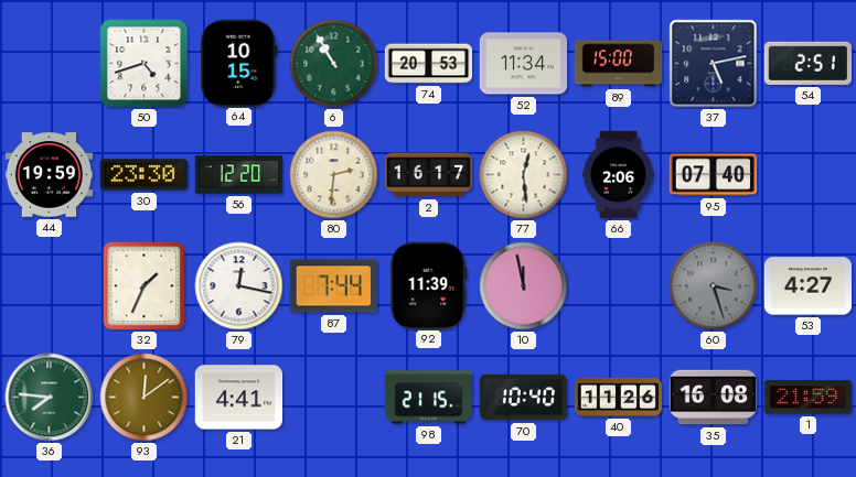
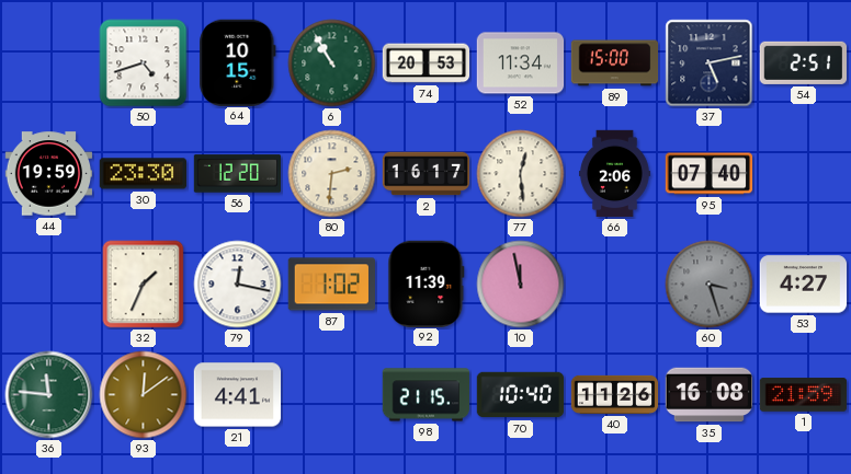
87: 7:44 -> 1:02 (331, 285)
36: 7:46 -> 11:46 (49, 395)
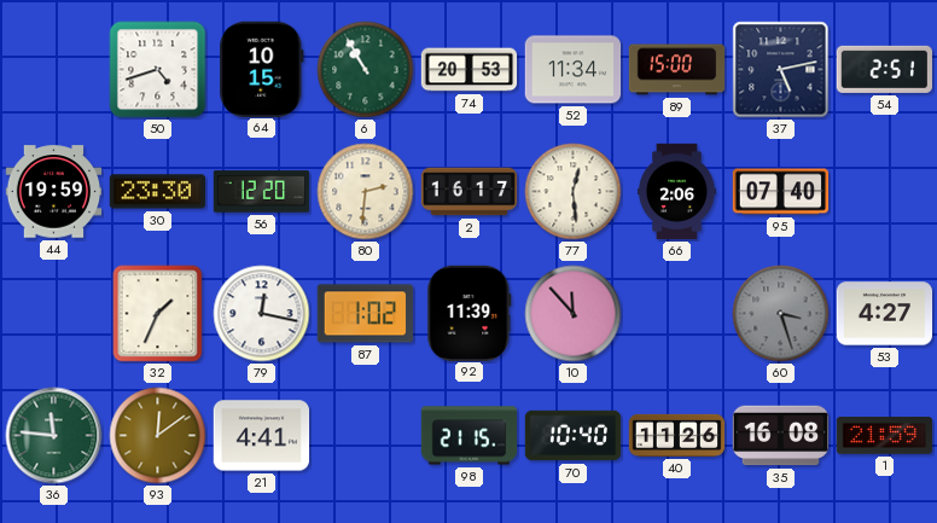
10: 11:58 -> 11:53 (574, 314)
